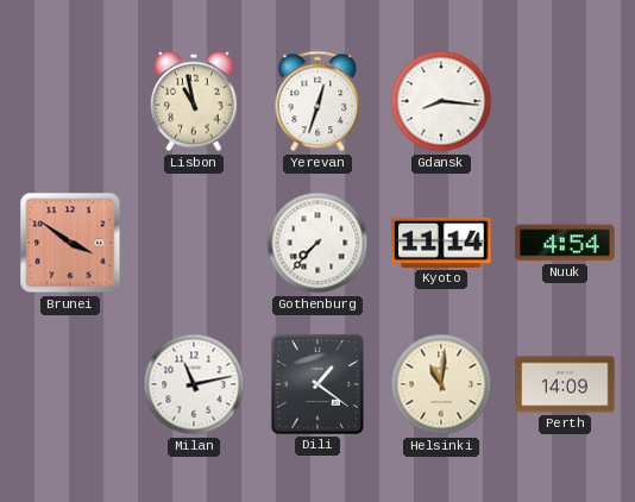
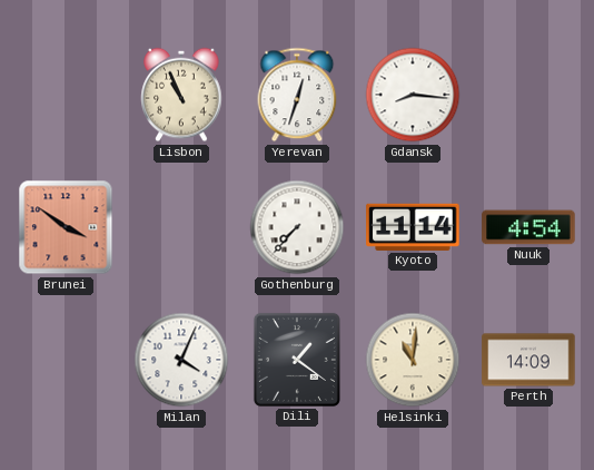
Lisbon: 10:58 -> 10:56 (181, 95)
Milan: 11:13 -> 4:04 (181, 360)
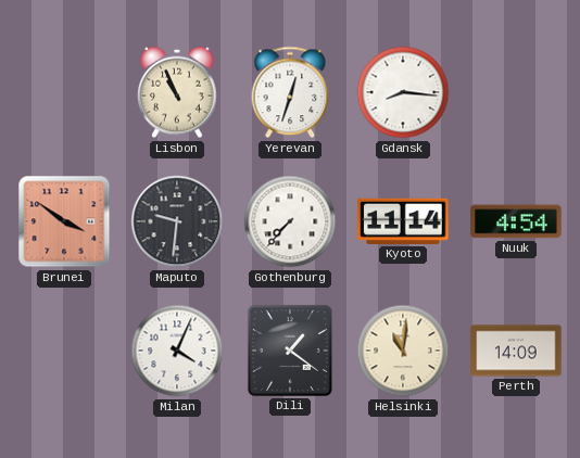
Maputo: none -> 9:31 (177, 221)
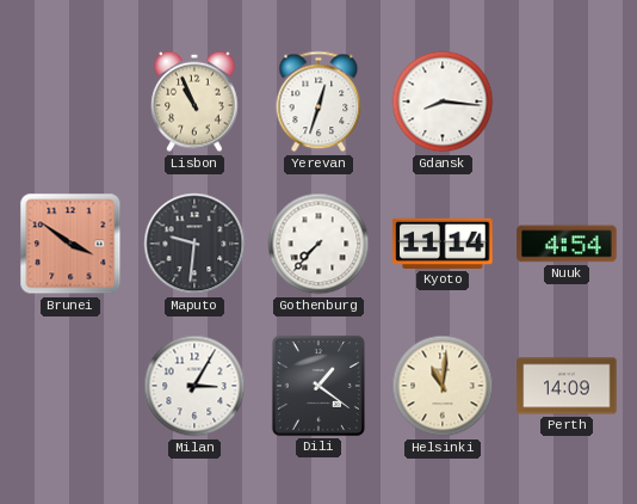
Milan: 4:04 -> 3:05 (194, 386)
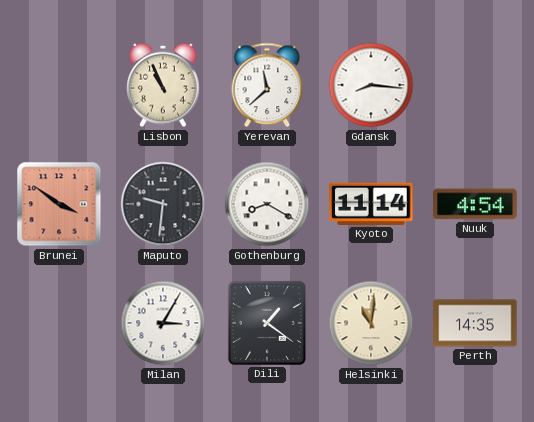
Yerevan: 12:33 -> 11:38 (267, 85)
Gothenburg: 7:37 -> 8:20 (267, 204)
Perth: 14:09 -> 14:35 (475, 323)
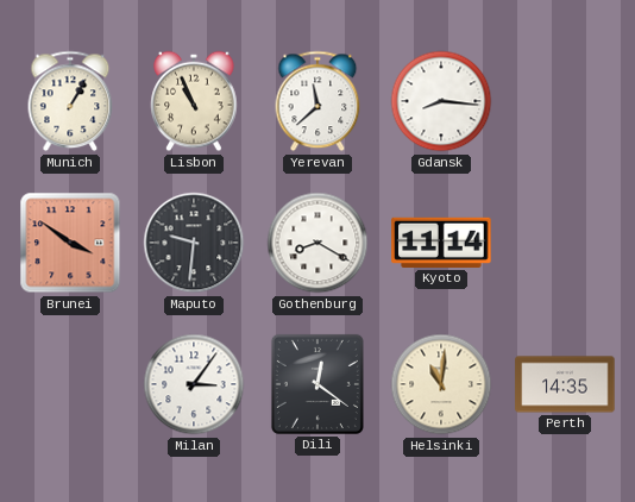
Munich: none -> 1:05 (70, 101)
Nuuk: 4:54 -> none (475, 204)
Milan: 3:05 -> 3:06 (194, 384)
Dili: 1:21 -> 12:21 (317, 384)
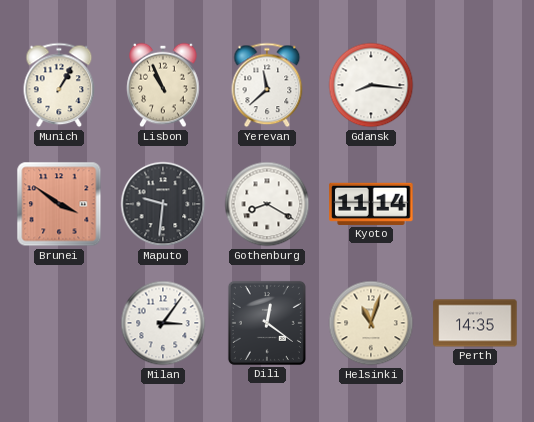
Helsinki: 11:01 -> 11:03 (371, 323)
